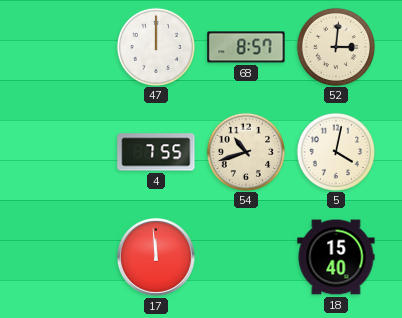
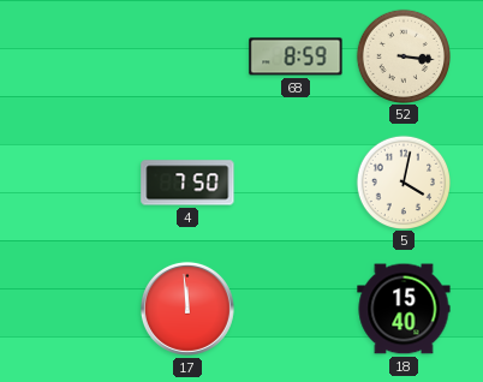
47: 12:00 -> none (155, 46)
68: 8:57 -> 8:59 (296, 56)
52: 3:01 -> 3:16 (402, 55)
4: 7:55 -> 7:50 (187, 183)
54: 10:42 -> none (245, 151)
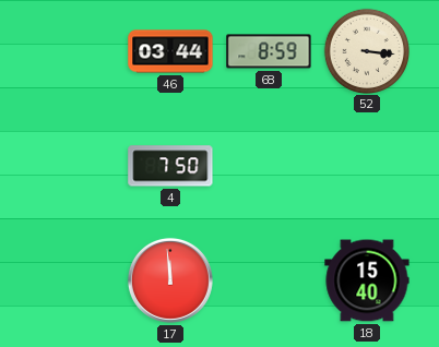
46: none -> 03:44 (170, 51)
5: 4:02 -> none (402, 181)
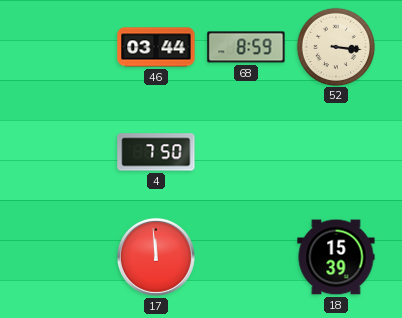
18: 15:40 -> 15:39 (336, 257)
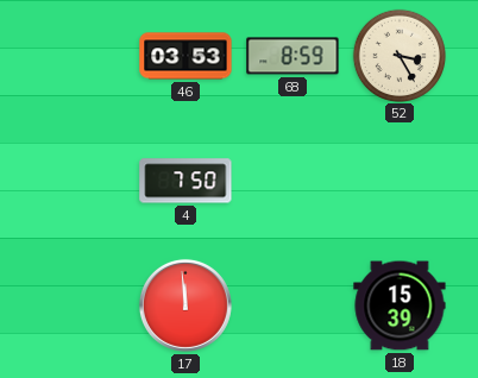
46: 03:44 -> 03:53 (185, 56)
52: 3:16 -> 3:25 (398, 55)
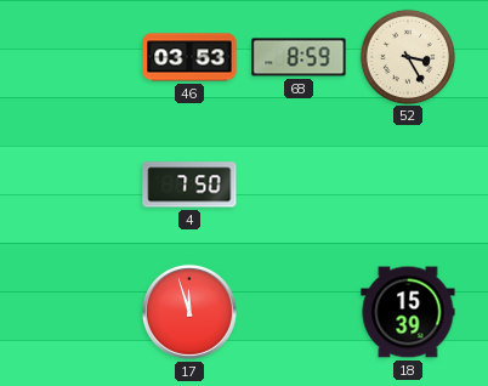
17: 11:59 -> 11:57 (189, 312)
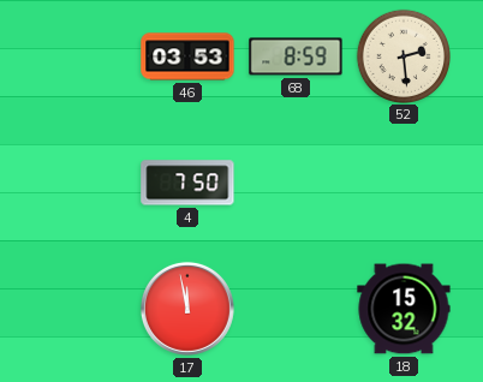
52: 3:25 -> 2:29 (402, 55)
17: 11:57 -> 11:58 (187, 309)
18: 15:39 -> 15:32 (404, 309)
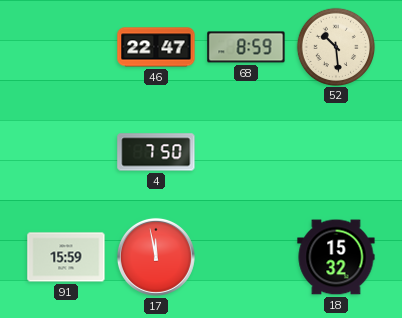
46: 03:53 -> 22:47 (156, 47)
52: 2:29 -> 10:29 (335, 46)
91: none -> 15:59 (66, 257)
